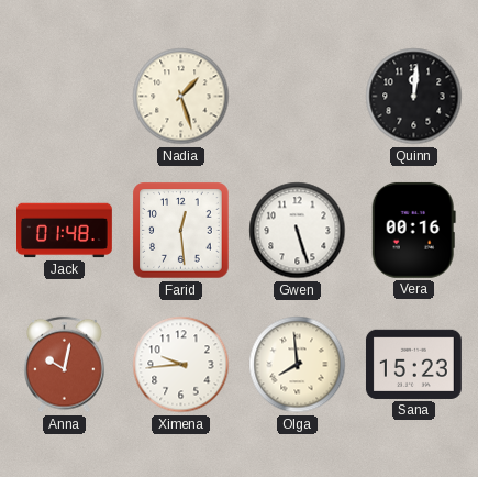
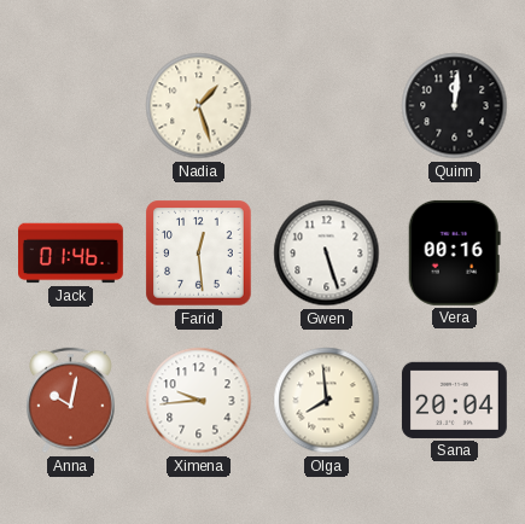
Jack: 01:48 -> 01:46 (71, 254)
Sana: 15:23 -> 20:04 (454, 400)
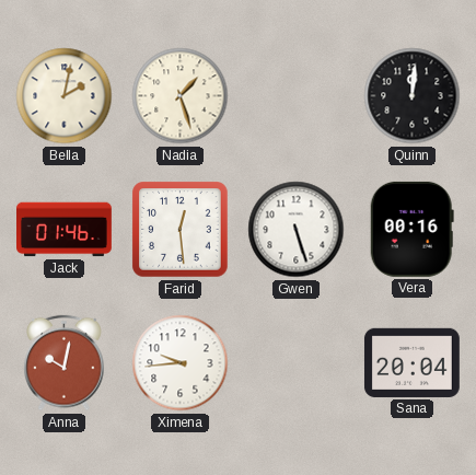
Bella: none -> 2:02 (65, 96)
Olga: 7:59 -> none (327, 401)
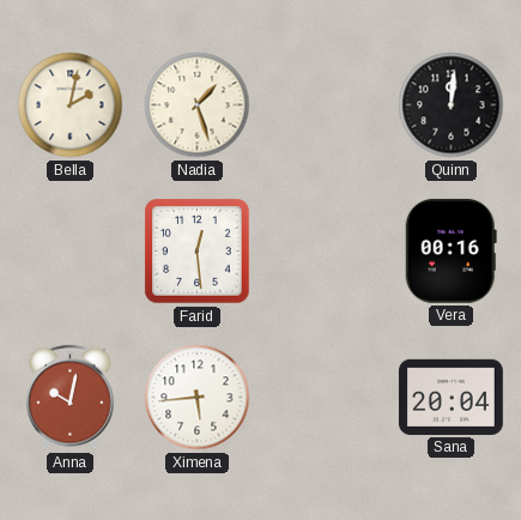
Jack: 01:46 -> none (65, 230)
Gwen: 5:27 -> none (297, 230)
Ximena: 9:44 -> 5:44 (198, 398)
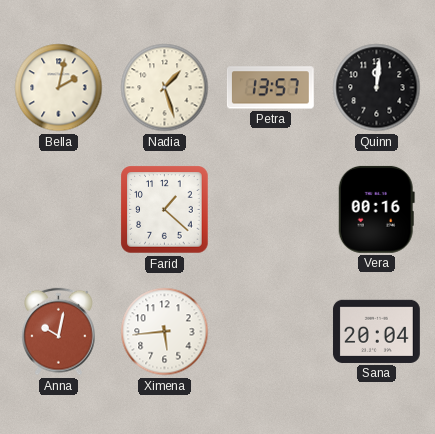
Petra: none -> 13:57 (270, 88)
Farid: 12:29 -> 1:22 (165, 210)
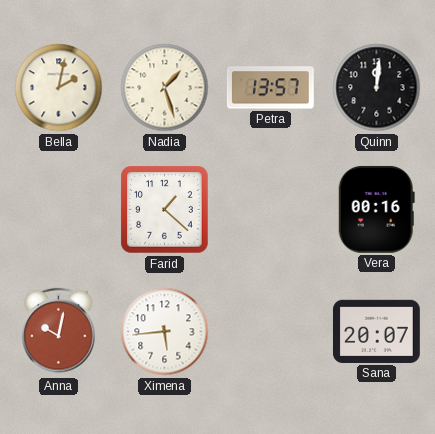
Sana: 20:04 -> 20:07 (376, 331)
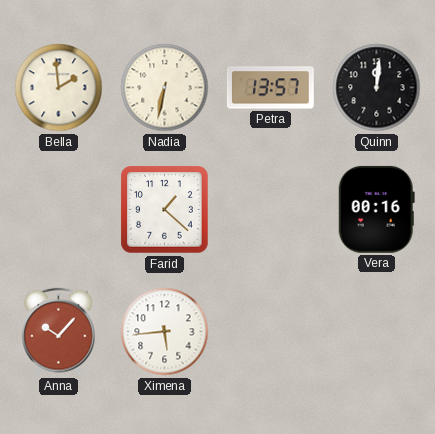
Bella: 2:02 -> 1:59 (59, 88)
Nadia: 1:27 -> 6:32 (165, 88)
Anna: 10:02 -> 10:07 (59, 332)
Sana: 20:07 -> none (376, 331)
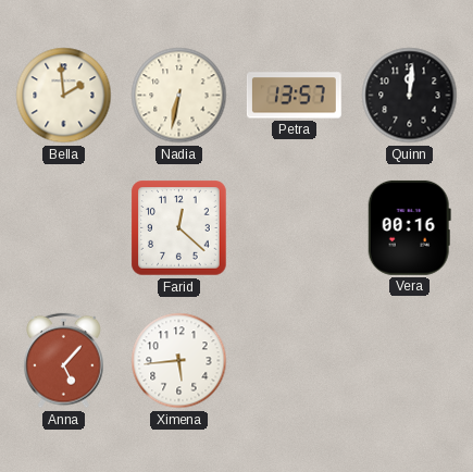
Farid: 1:22 -> 12:22 (179, 228)
Anna: 10:07 -> 5:07 (64, 361)
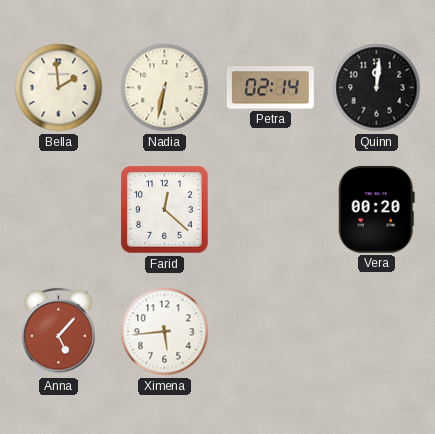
Petra: 13:57 -> 02:14 (270, 88)
Vera: 00:16 -> 00:20 (376, 209)
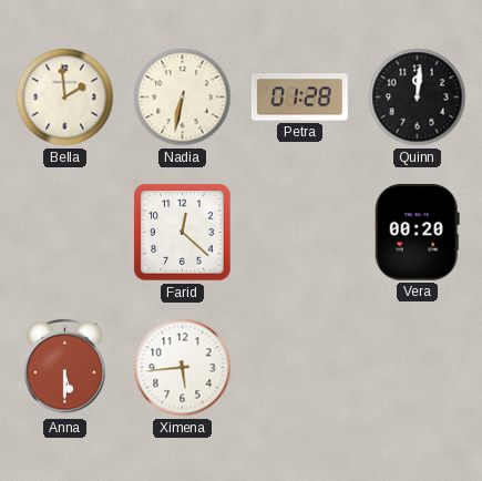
Petra: 02:14 -> 01:28 (299, 98)
Anna: 5:07 -> 5:30 (65, 368)
